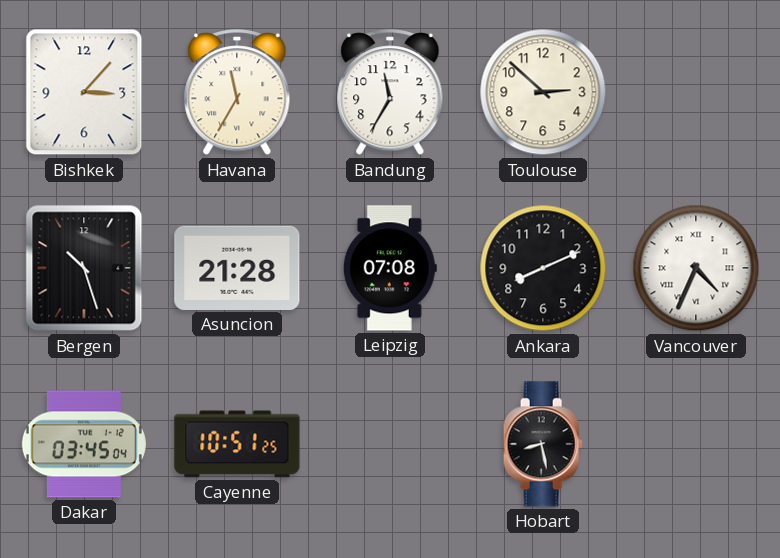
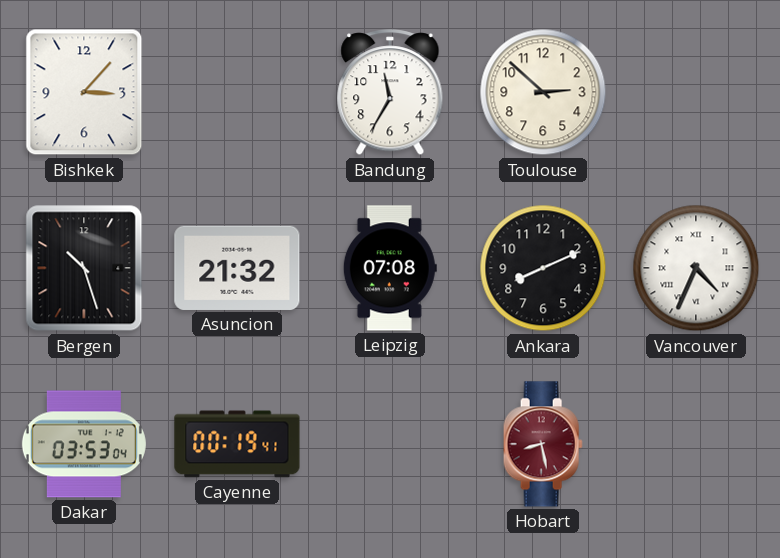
Havana: 11:35 -> none (237, 93)
Asuncion: 21:28 -> 21:32 (237, 268)
Dakar: 03:45 -> 03:53 (84, 444)
Cayenne: 10:51 -> 00:19 (237, 444)
Hobart dial: black -> burgundy (543, 444)
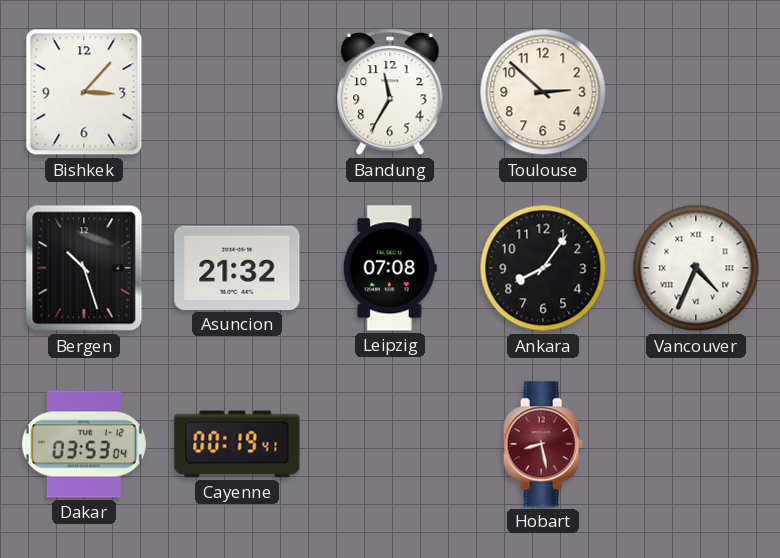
Ankara: 8:11 -> 8:06 (543, 268)
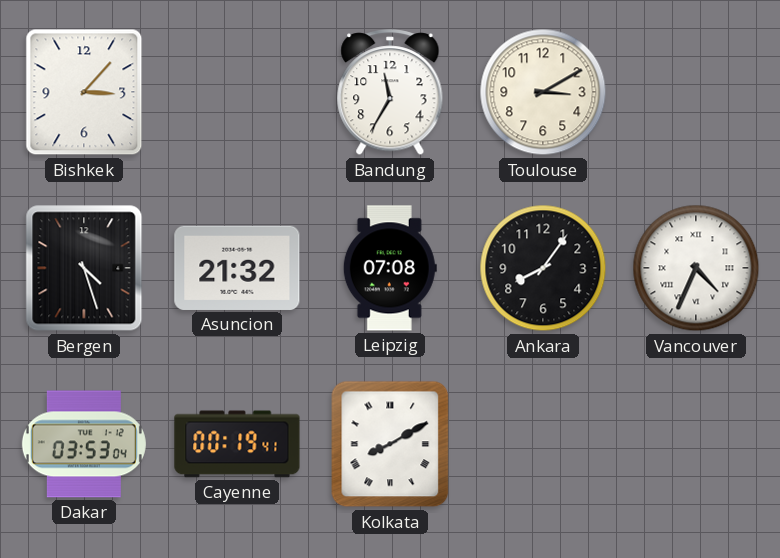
Toulouse: 2:52 -> 3:10 (543, 92)
Bergen: 10:27 -> 4:27 (84, 268)
Kolkata: none -> 8:10 (390, 444)
Hobart: 8:28 -> none (543, 444)
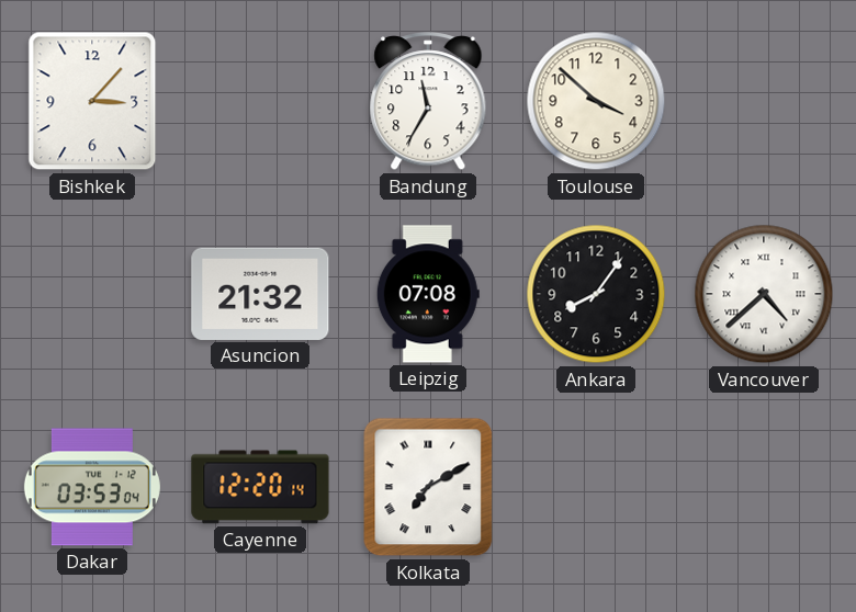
Toulouse: 3:10 -> 3:52 (596, 101)
Bergen: 4:27 -> none (84, 268)
Vancouver: 4:34 -> 4:38 (764, 294)
Cayenne: 00:19 -> 12:20 (260, 487)
Kolkata: 8:10 -> 7:10 (428, 487)
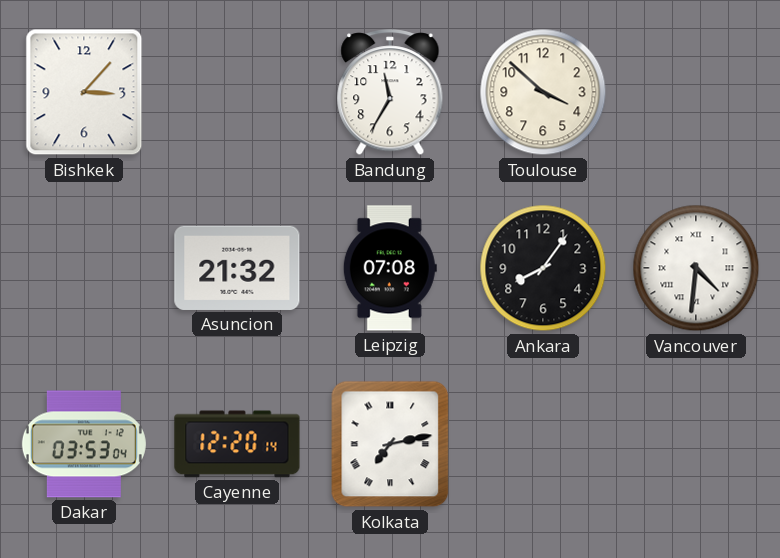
Vancouver: 4:38 -> 4:31 (696, 268)
Kolkata: 7:10 -> 7:13 (390, 444)
